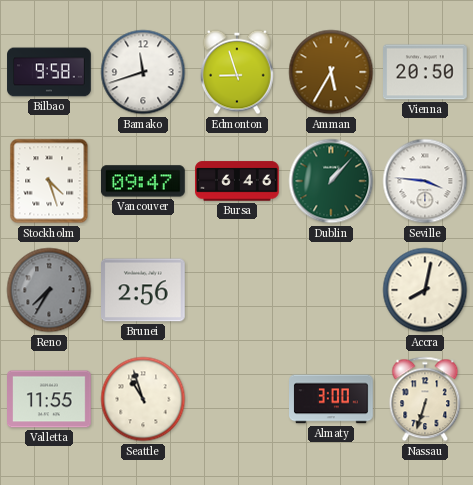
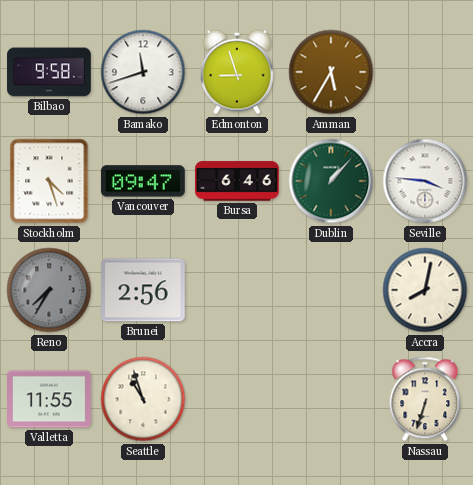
Vienna: 20:50 -> none (426, 72)
Almaty: 3:00 -> none (332, 399)
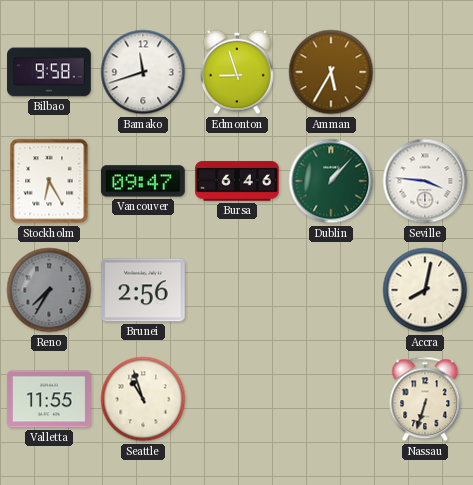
Stockholm: 4:27 -> 6:25 (49, 181)
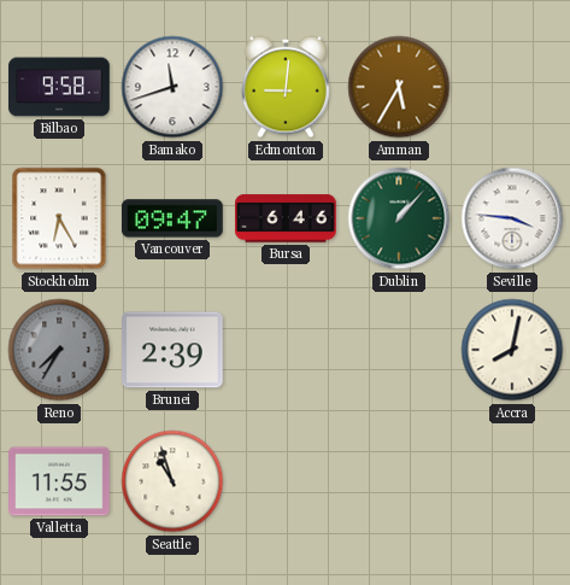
Edmonton: 8:57 -> 9:01 (287, 87)
Brunei: 2:56 -> 2:39 (174, 350)
Nassau: 6:33 -> none (425, 399)
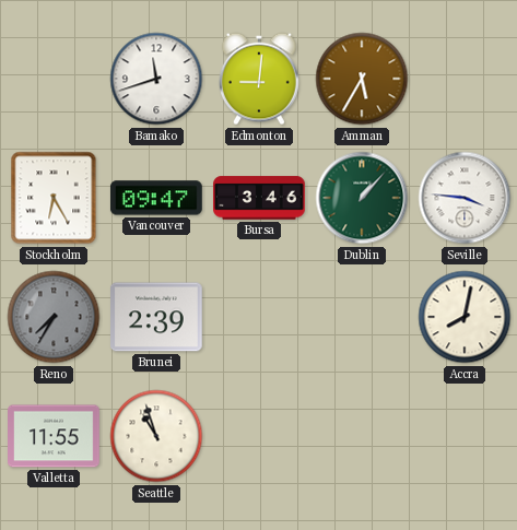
Bilbao: 9:58 -> none (59, 87)
Bursa: 6:46 -> 3:46 (259, 198)
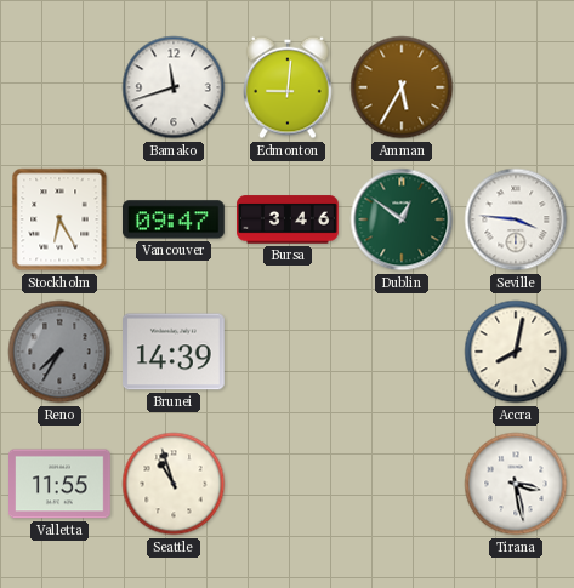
Dublin: 1:07 -> 12:51 (402, 219)
Brunei: 2:39 -> 14:39 (175, 352)
Tirana: none -> 3:28 (516, 484)
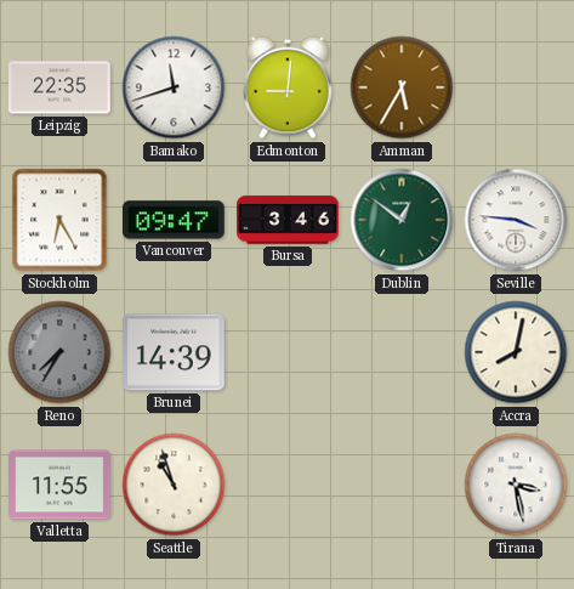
Leipzig: none -> 22:35 (61, 87)
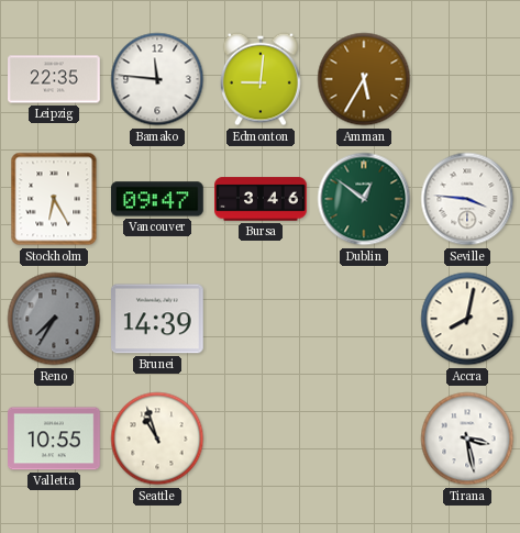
Bamako: 11:42 -> 11:46 (157, 79)
Valletta: 11:55 -> 10:55 (55, 438)
